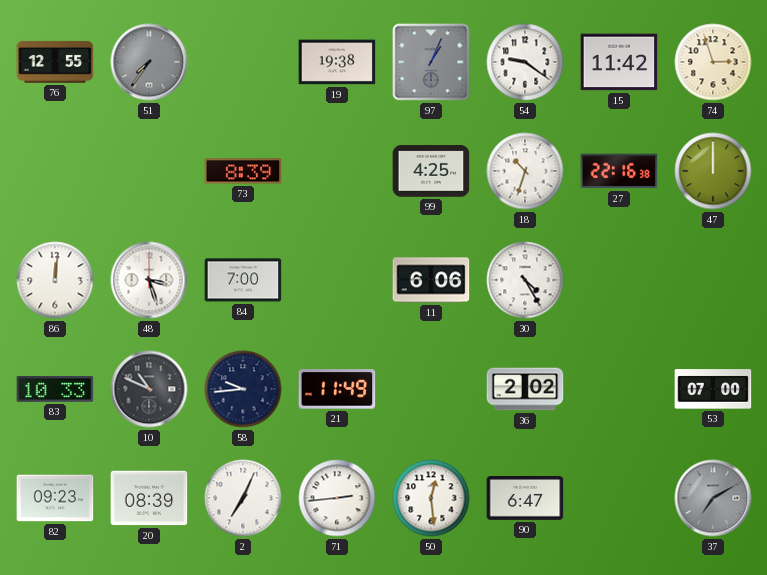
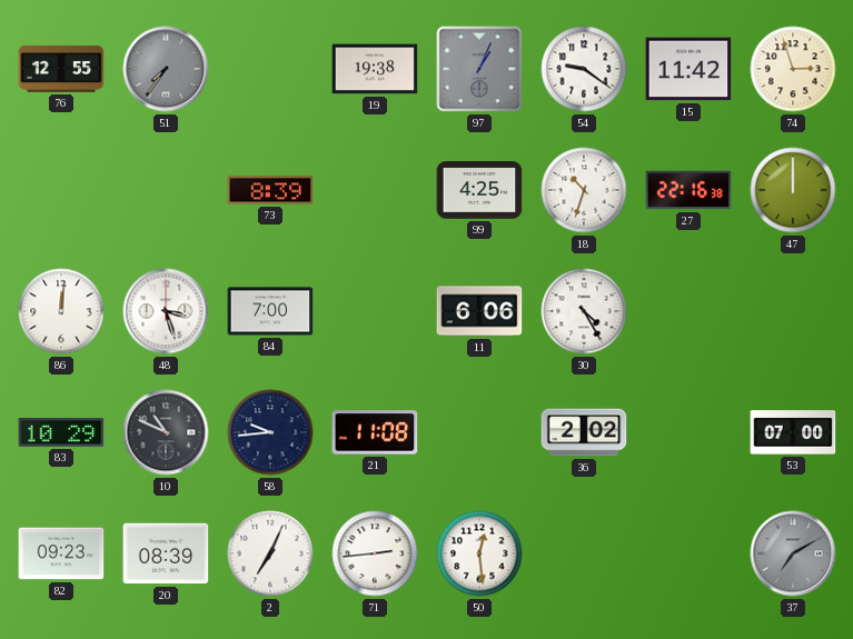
83: 10:33 -> 10:29 (61, 432)
21: 11:49 -> 11:08 (375, 432)
90: 6:47 -> none (525, 499)
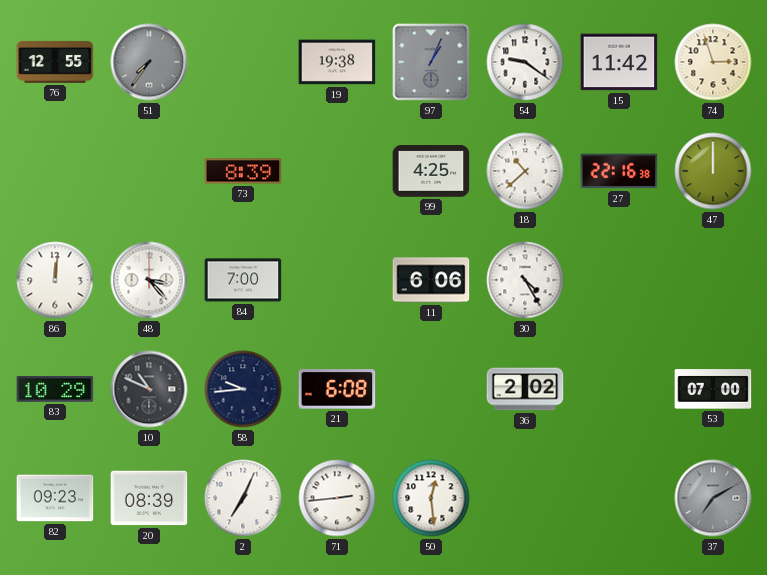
18: 10:33 -> 10:38 (525, 171)
48: 3:27 -> 3:23 (149, 280)
21: 11:08 -> 6:08 (337, 389)
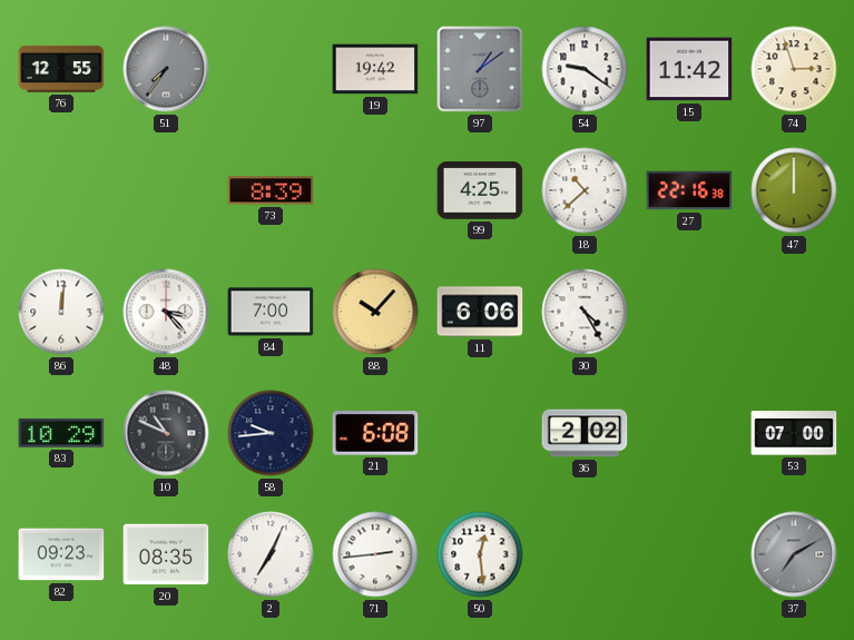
19: 19:38 -> 19:42 (375, 69)
97: 1:04 -> 1:09 (480, 69)
88: none -> 10:07 (375, 312)
20: 08:39 -> 08:35 (166, 554)
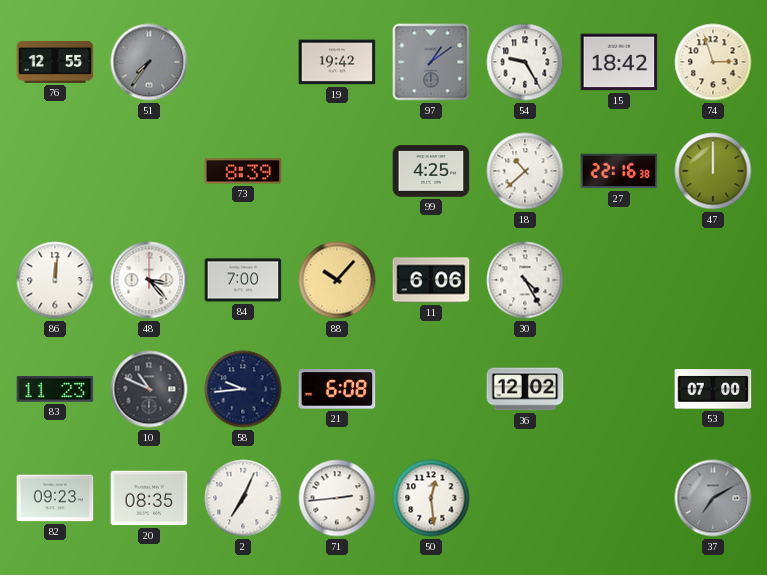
54: 9:21 -> 9:25 (525, 62)
15: 11:42 -> 18:42 (619, 62)
83: 10:29 -> 11:23 (55, 389)
36: 2:02 -> 12:02 (525, 389)
